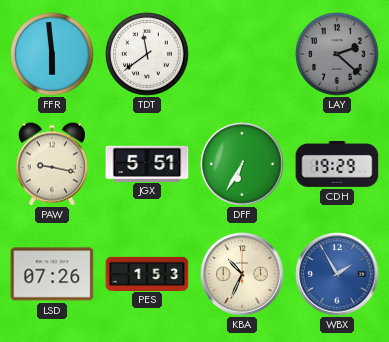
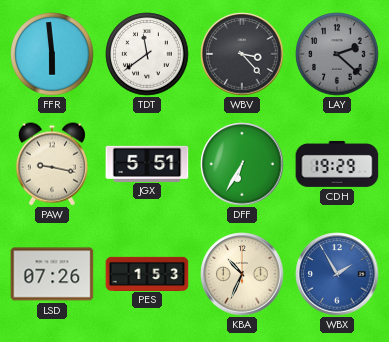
WBV: none -> 3:23 (242, 54)
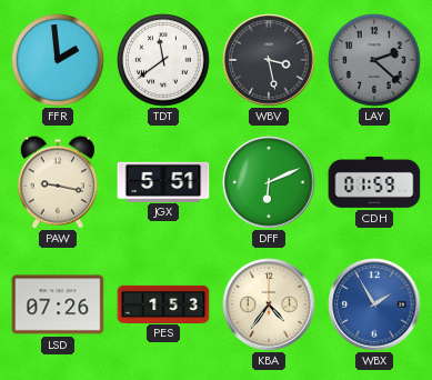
FFR: 5:59 -> 1:59 (58, 60)
WBV: 3:23 -> 3:28 (269, 60)
DFF: 6:35 -> 6:11 (269, 182)
CDH: 19:29 -> 01:59 (374, 182)
KBA: 10:34 -> 4:36 (269, 304)
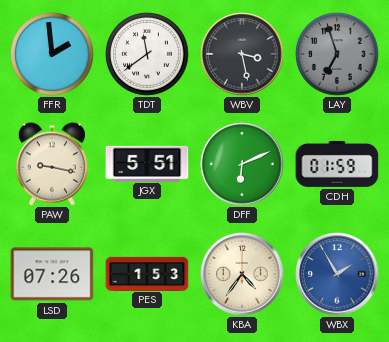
LAY: 2:22 -> 6:57 (337, 54)
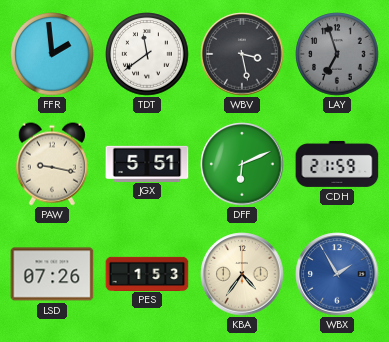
CDH: 01:59 -> 21:59 (337, 164)
